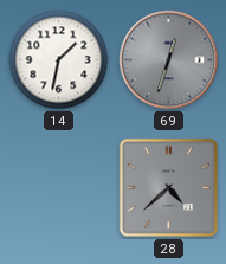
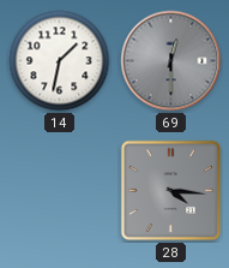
69: 12:33 -> 12:30 (171, 61)
28: 4:38 -> 4:16 (170, 190)
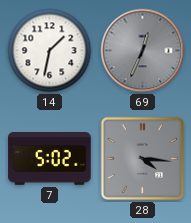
69: 12:30 -> 12:34 (143, 51)
7: none -> 5:02 (50, 159)
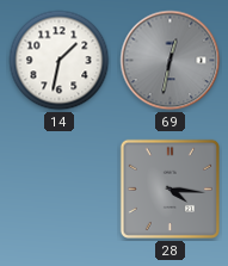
69: 12:34 -> 12:32 (171, 61)
7: 5:02 -> none (50, 159)
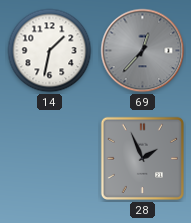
69: 12:32 -> 12:37 (143, 51)
28: 4:16 -> 1:56 (142, 158)
